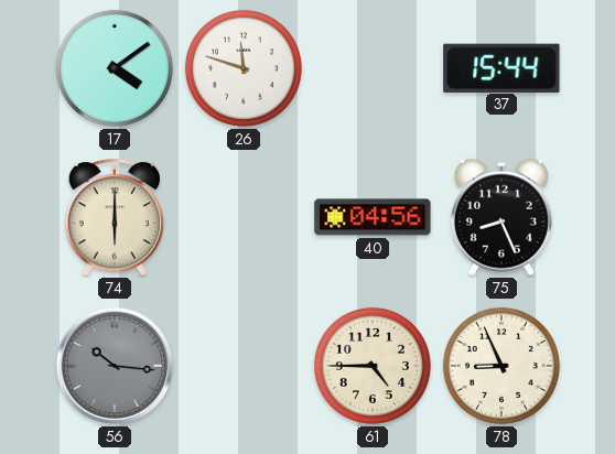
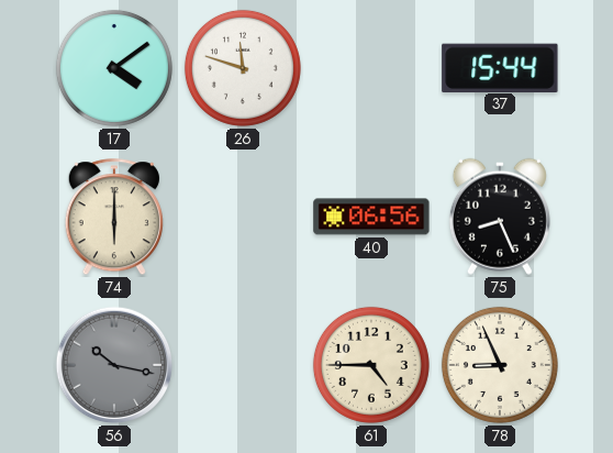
40: 04:56 -> 06:56 (371, 217)
56: 10:16 -> 10:17 (114, 365)
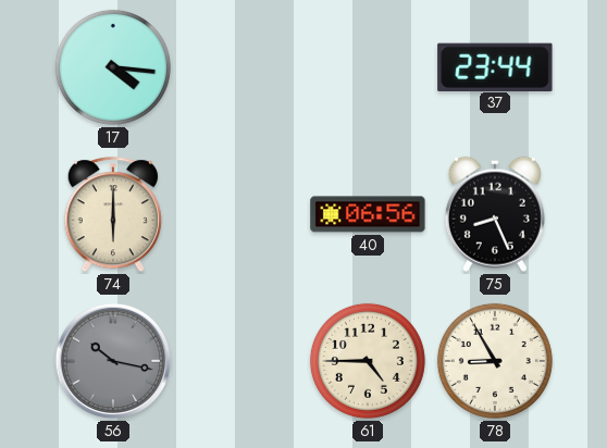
17: 4:09 -> 4:16 (113, 67)
26: 11:48 -> none (243, 68)
37: 15:44 -> 23:44 (495, 66)
78: 8:56 -> 8:55 (495, 361)
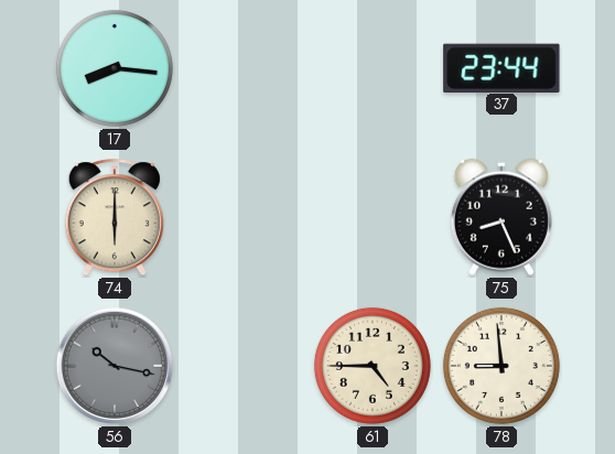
17: 4:16 -> 8:16 (115, 68)
40: 06:56 -> none (368, 214)
78: 8:55 -> 8:59 (501, 366)
